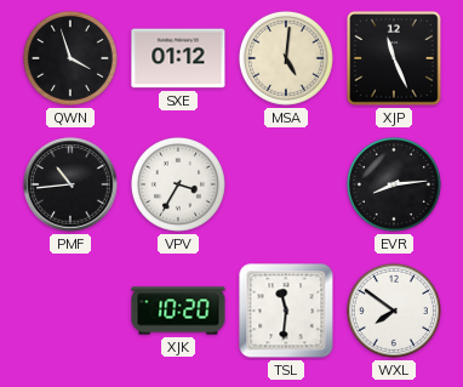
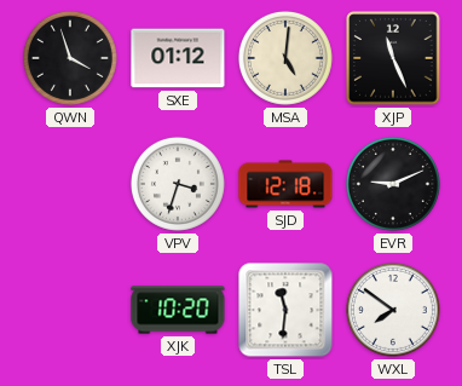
PMF: 10:44 -> none (70, 184)
VPV: 3:35 -> 3:33 (178, 184)
SJD: none -> 12:18 (285, 184)
EVR: 8:14 -> 9:11 (393, 184)
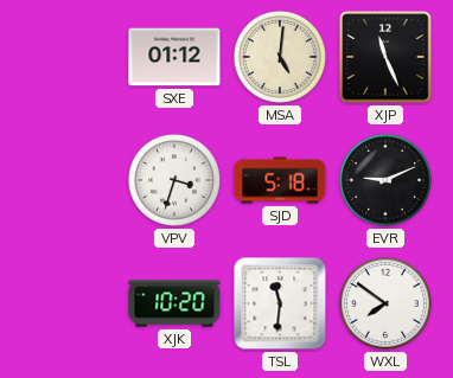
QWN: 3:57 -> none (70, 58)
SJD: 12:18 -> 5:18 (280, 180)
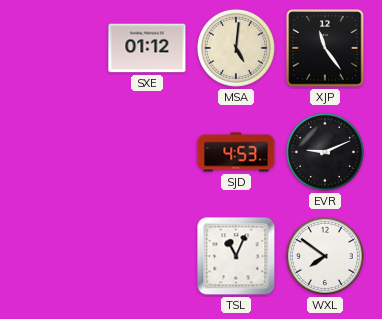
XJP: 11:26 -> 11:24 (325, 48)
VPV: 3:33 -> none (174, 180)
SJD: 5:18 -> 4:53 (236, 152)
XJK: 10:20 -> none (174, 303)
TSL: 11:31 -> 11:04 (236, 256)
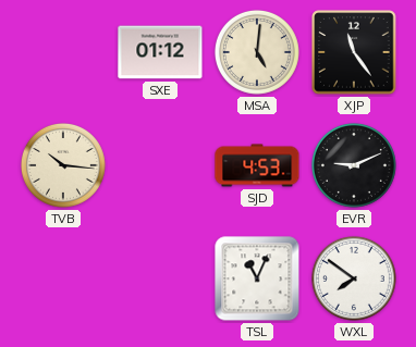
TVB: none -> 10:16 (63, 165)
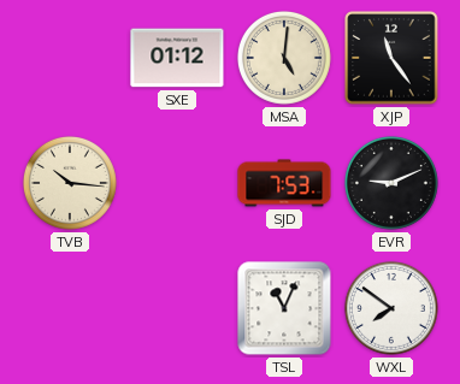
SJD: 4:53 -> 7:53 (284, 183)
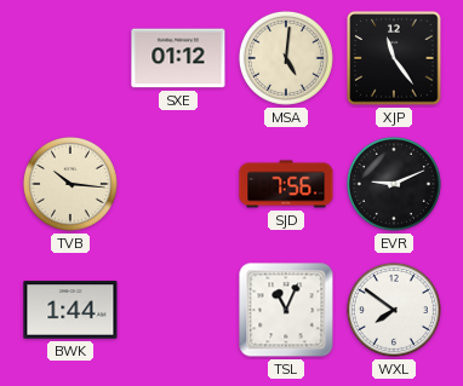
SJD: 7:53 -> 7:56 (286, 184)
BWK: none -> 1:44 (70, 310)
